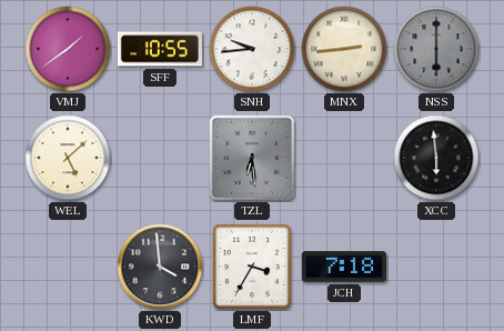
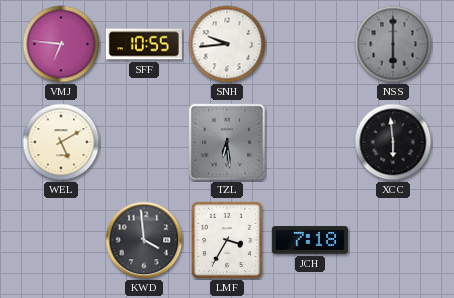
VMJ: 1:39 -> 6:46 (61, 44)
MNX: 2:44 -> none (344, 49)
WEL: 5:08 -> 5:10 (61, 142)
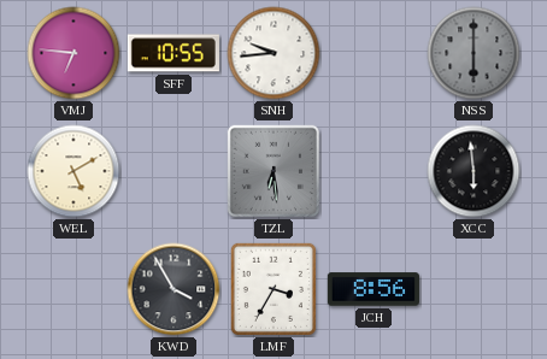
KWD: 3:59 -> 3:55 (173, 289)
JCH: 7:18 -> 8:56 (374, 289)
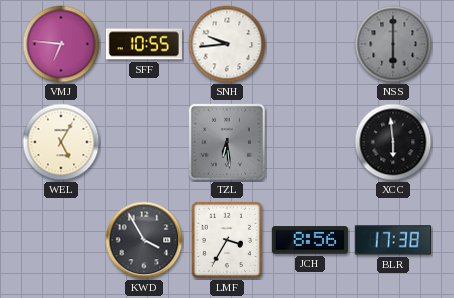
WEL: 5:10 -> 5:05 (61, 142)
BLR: none -> 17:38 (393, 240)
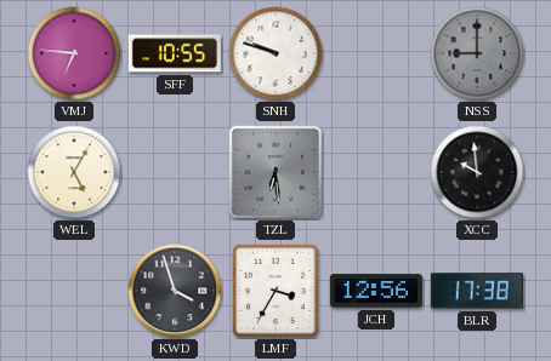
SNH: 9:44 -> 9:48 (275, 53)
NSS: 6:00 -> 9:00 (477, 53)
XCC: 5:59 -> 9:59 (477, 172)
KWD: 3:55 -> 3:57 (175, 291)
JCH: 8:56 -> 12:56 (376, 291)
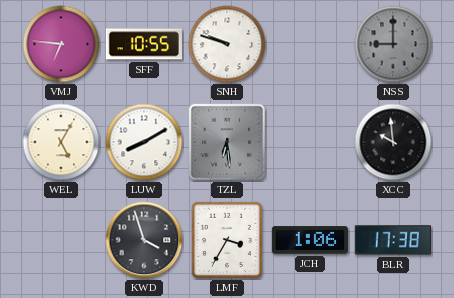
LUW: none -> 8:10 (144, 142)
JCH: 12:56 -> 1:06 (310, 240)
